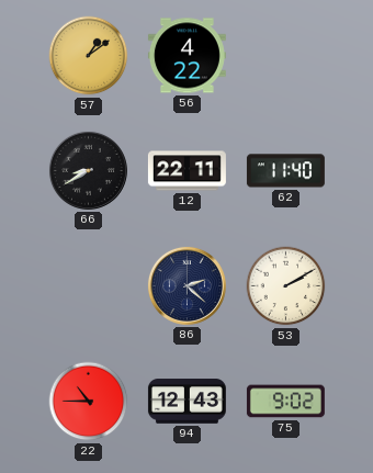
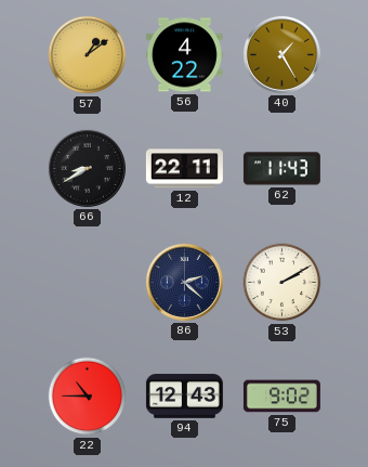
40: none -> 1:25 (281, 54)
62: 11:40 -> 11:43 (281, 169)
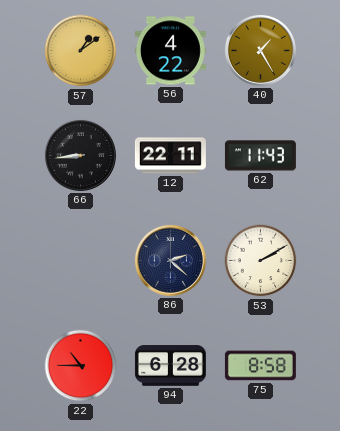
66: 8:40 -> 8:44 (80, 155)
94: 12:43 -> 6:28 (170, 366)
75: 9:02 -> 8:58 (260, 366)
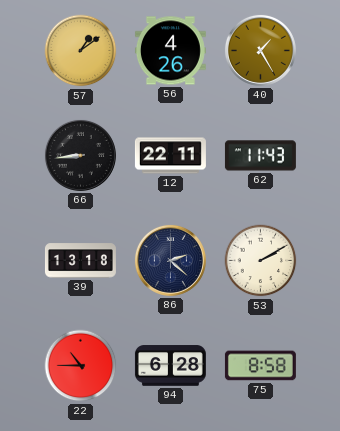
56: 4:22 -> 4:26 (170, 51)
39: none -> 13:18 (80, 261)
